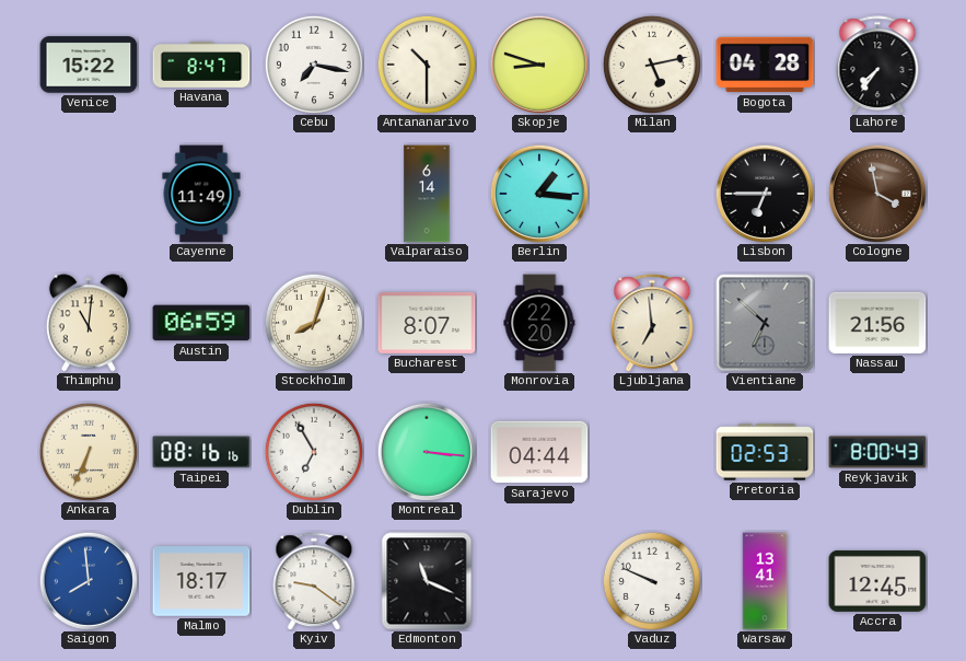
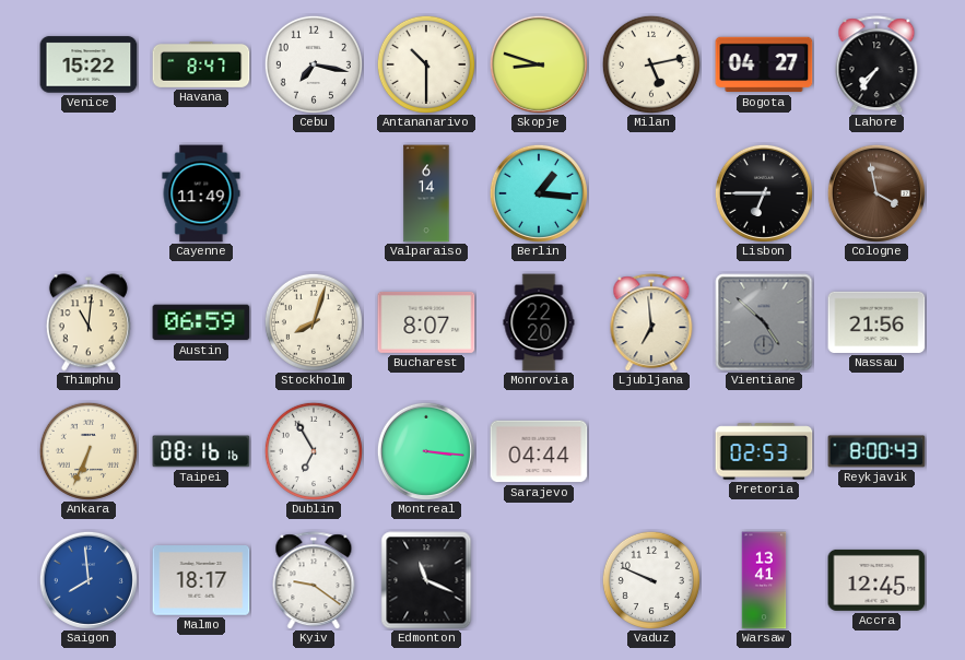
Bogota: 04:28 -> 04:27 (764, 64)
Vientiane: 6:52 -> 4:52 (764, 322)
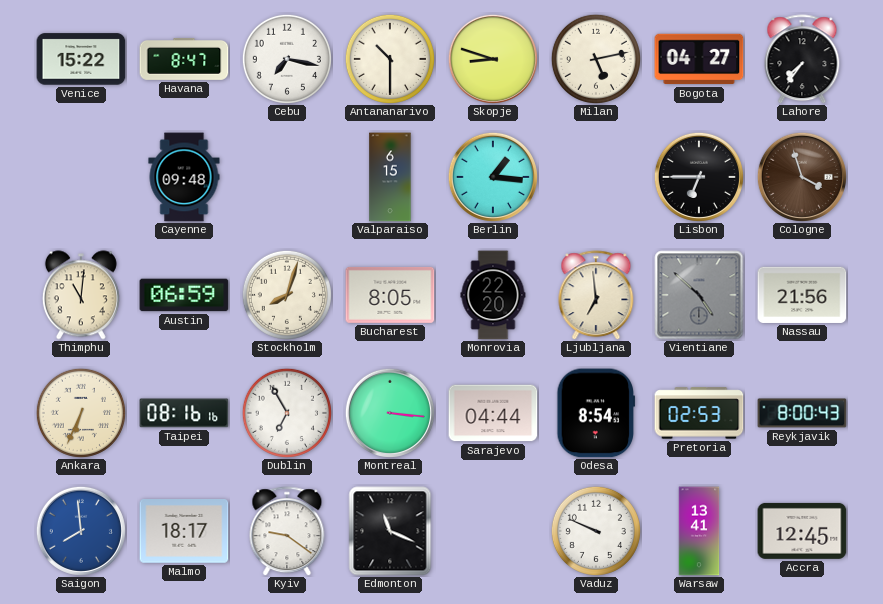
Cayenne: 11:49 -> 09:48 (184, 177)
Valparaiso: 6:14 -> 6:15 (390, 177)
Cologne: 3:58 -> 3:57 (802, 177)
Bucharest: 8:07 -> 8:05 (390, 295)
Odesa: none -> 8:54 (596, 413)
